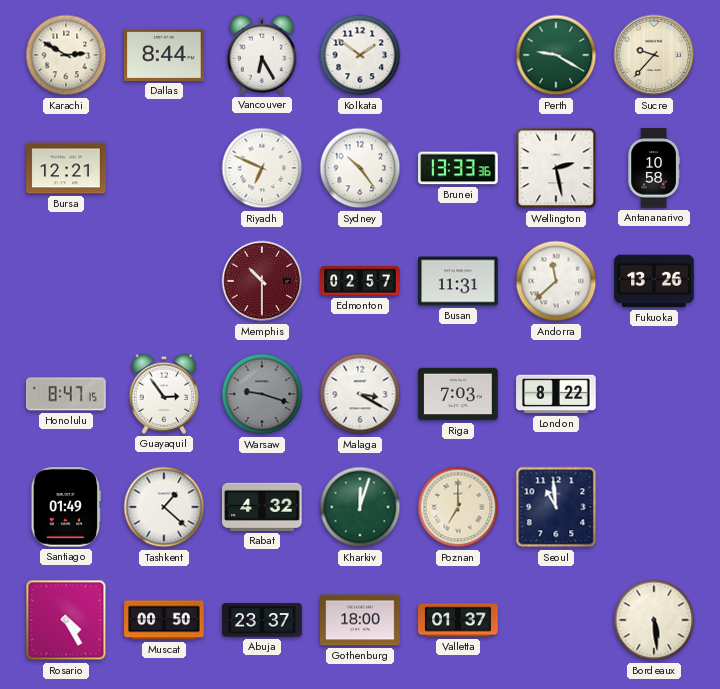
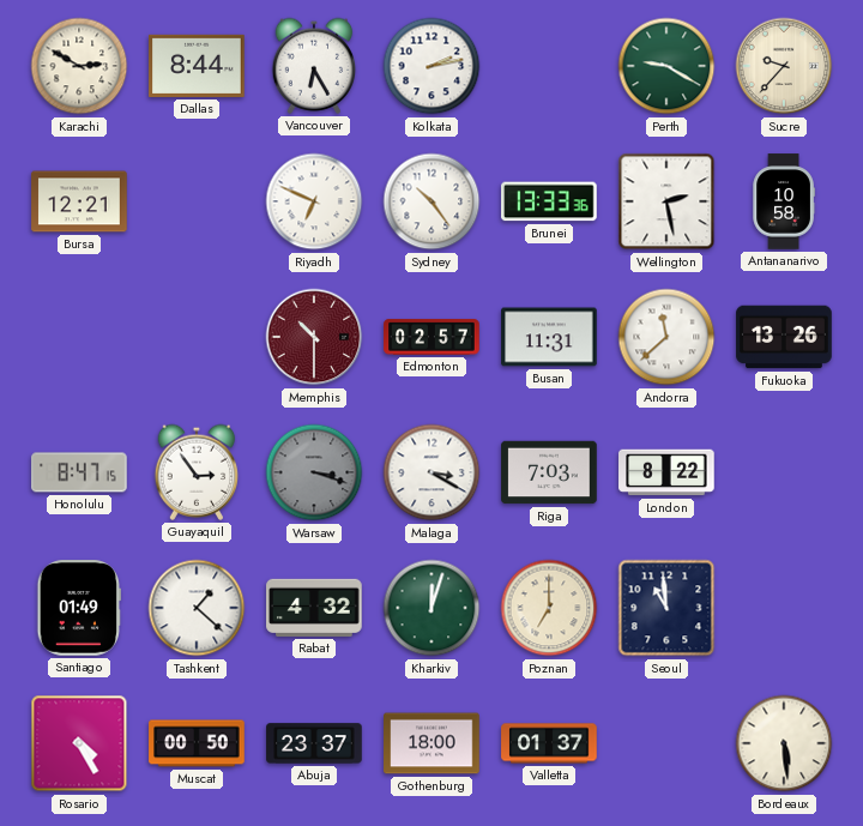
Kolkata: 1:51 -> 2:13 (431, 66)
Warsaw: 9:18 -> 3:18 (314, 472)
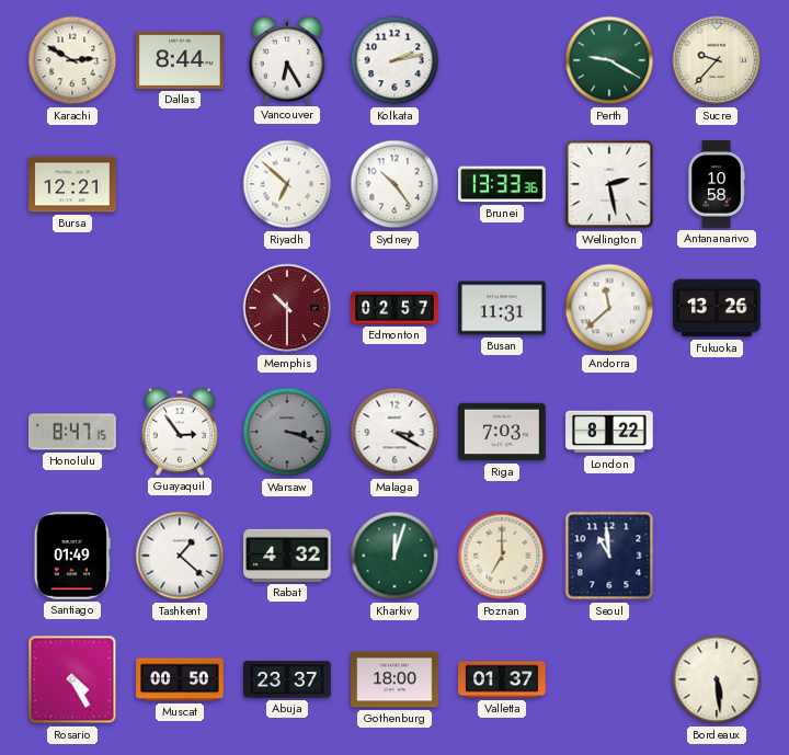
Riyadh: 6:49 -> 6:52 (287, 184)
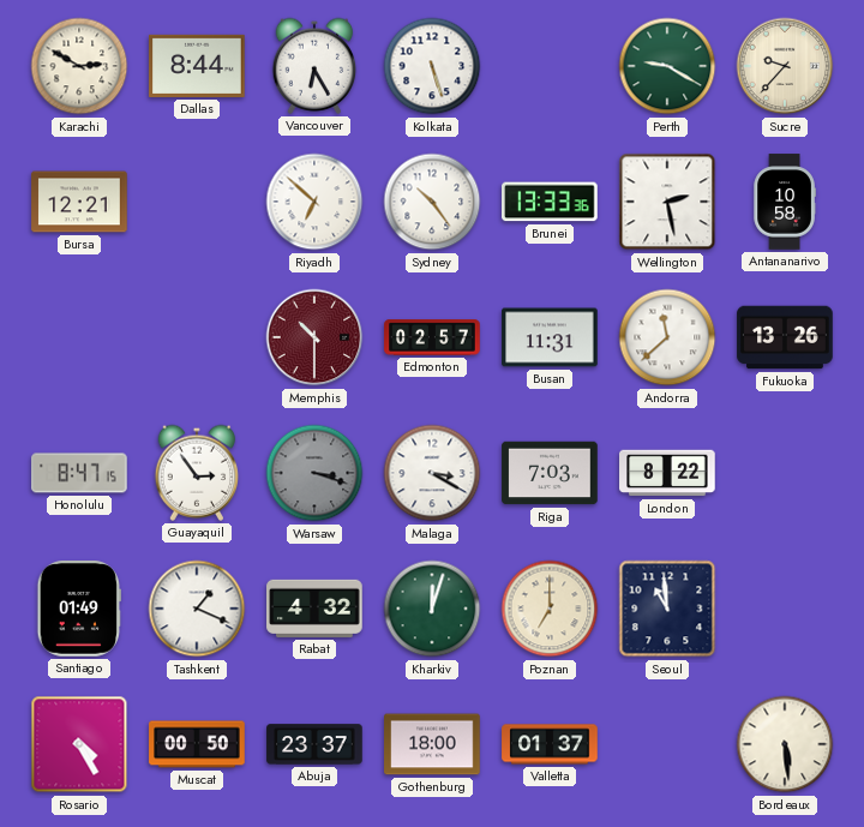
Kolkata: 2:13 -> 5:27 (432, 66)
Tashkent: 1:22 -> 1:19 (197, 609)
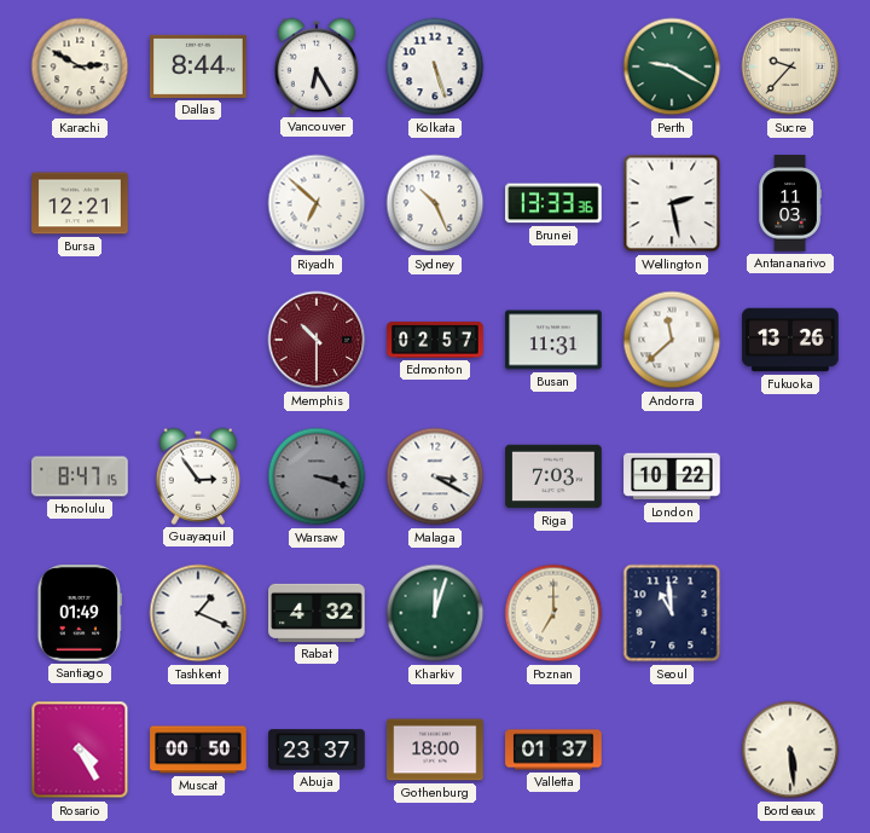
Sydney: 10:24 -> 10:26 (435, 203)
Antananarivo: 10:58 -> 11:03 (790, 203)
London: 8:22 -> 10:22 (672, 476)
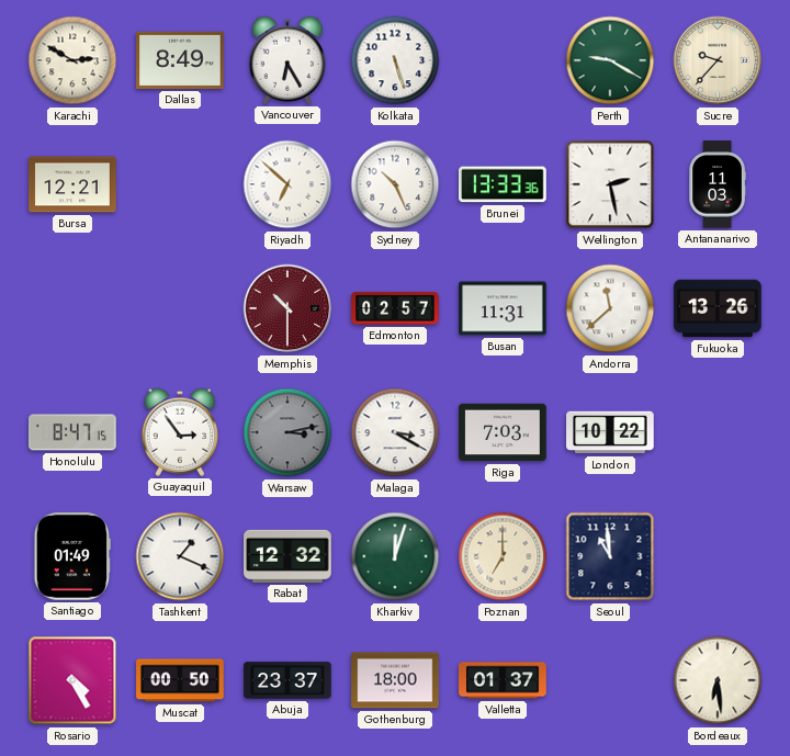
Dallas: 8:44 -> 8:49 (180, 60)
Warsaw: 3:18 -> 3:13 (287, 432)
Rabat: 4:32 -> 12:32 (287, 556)
Bordeaux: 5:29 -> 6:29 (718, 680)
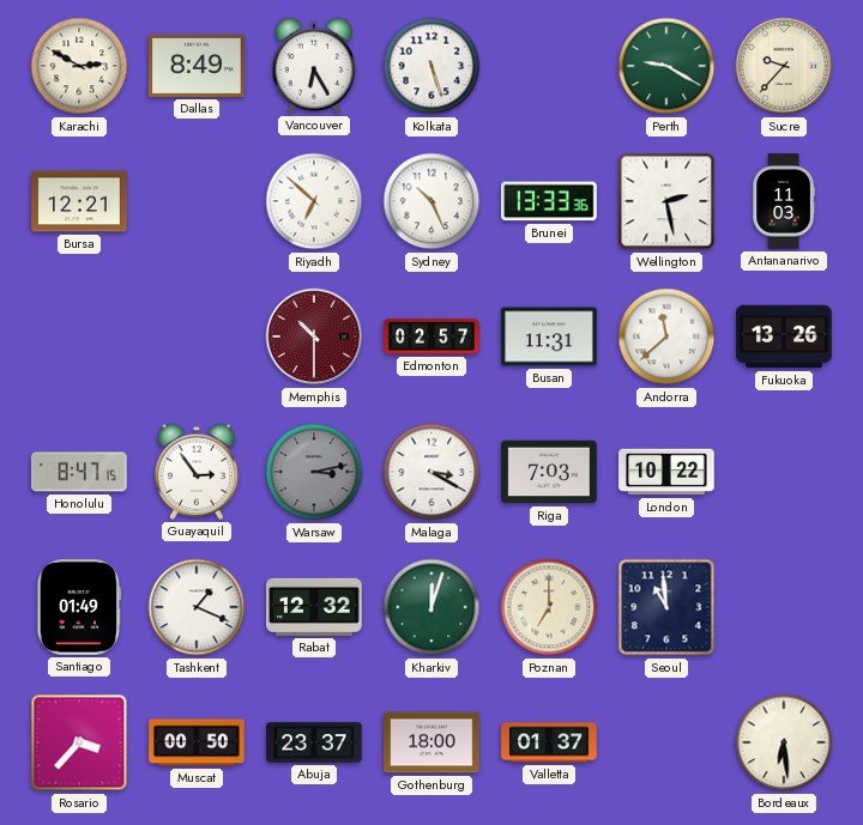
Rosario: 4:25 -> 3:37 (79, 742)
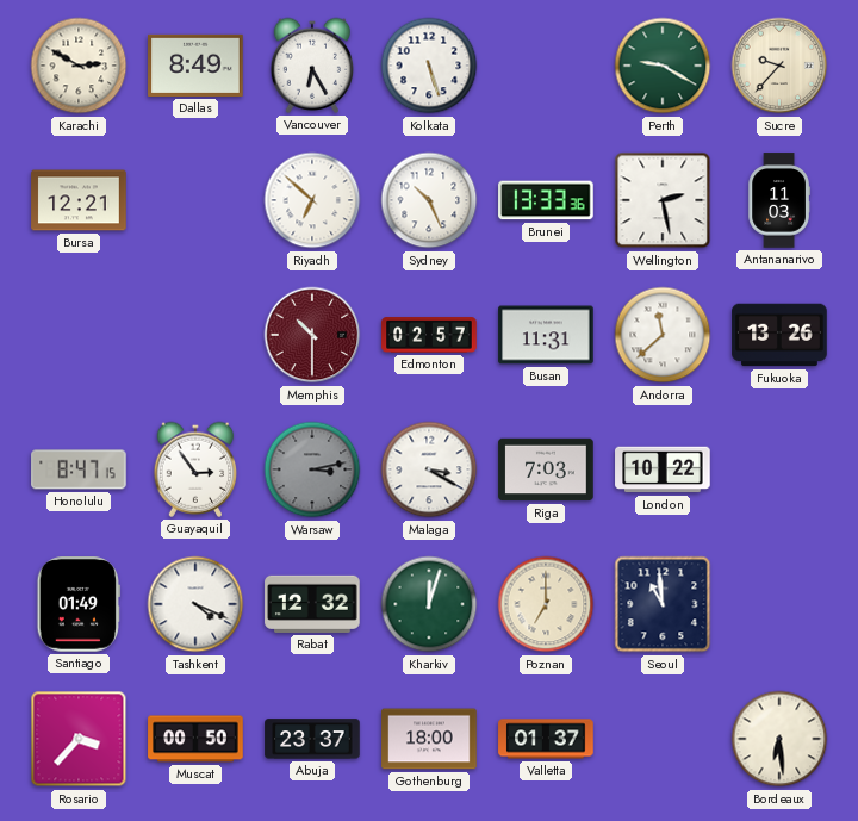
Tashkent: 1:19 -> 4:19 (195, 604)
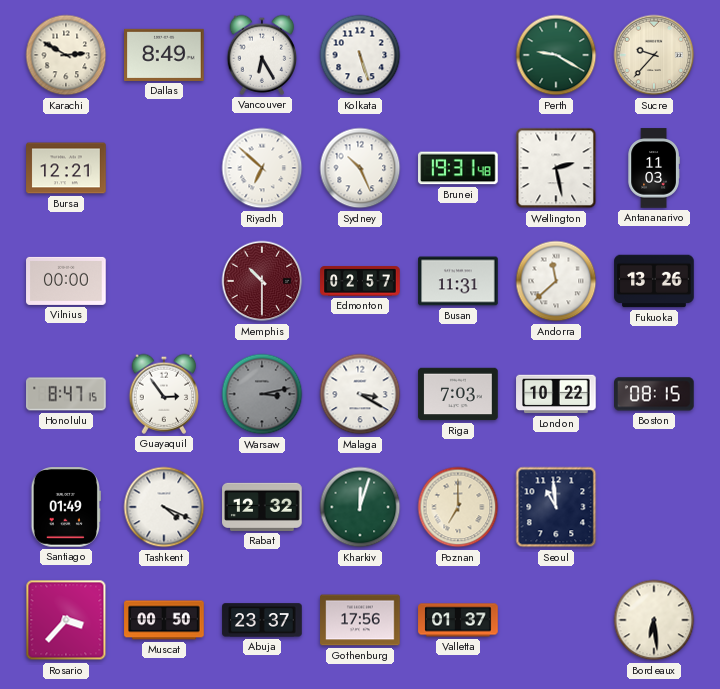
Brunei: 13:33 -> 19:31 (458, 168)
Vilnius: none -> 00:00 (66, 281)
Boston: none -> 08:15 (654, 394)
Gothenburg: 18:00 -> 17:56 (360, 620)
